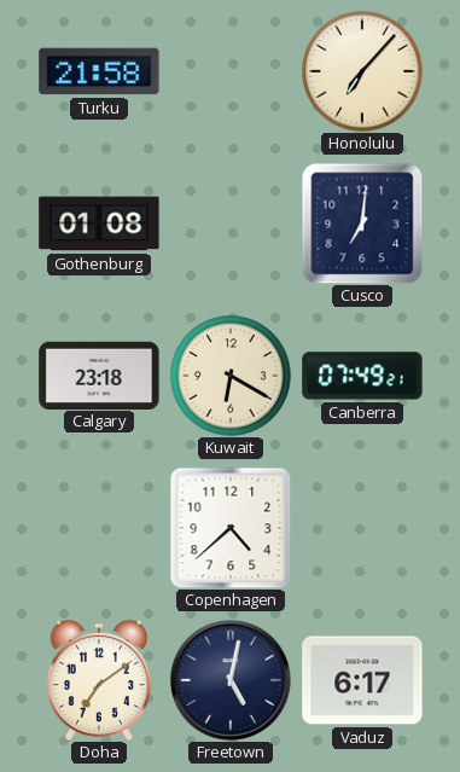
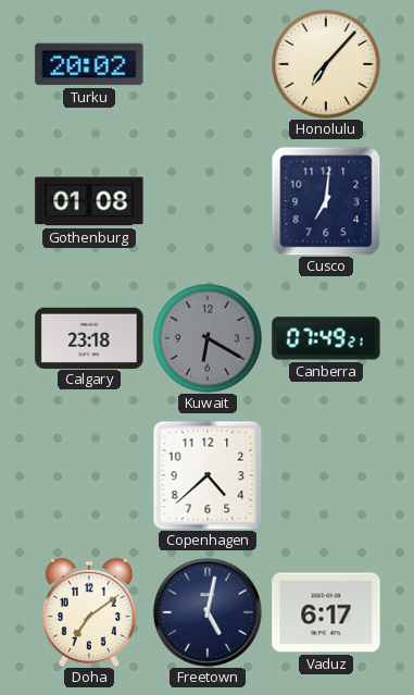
Turku: 21:58 -> 20:02 (89, 64)
Kuwait dial: cream -> grey (208, 338)
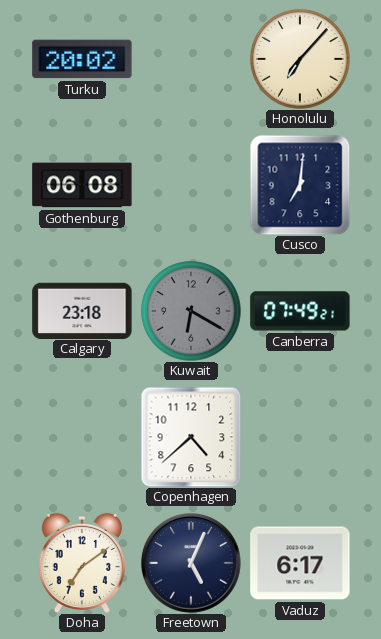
Gothenburg: 01:08 -> 06:08 (82, 185)
Freetown: 5:02 -> 5:04 (191, 563)
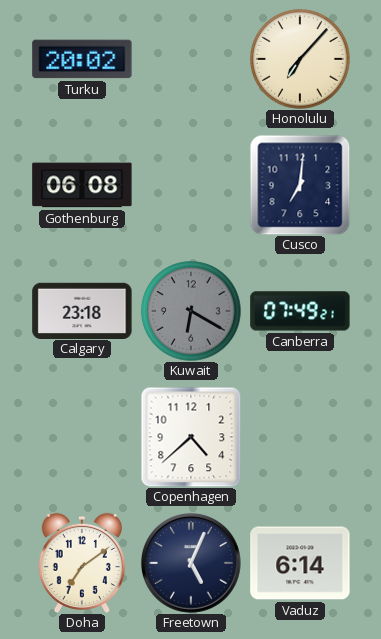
Vaduz: 6:17 -> 6:14 (300, 563)
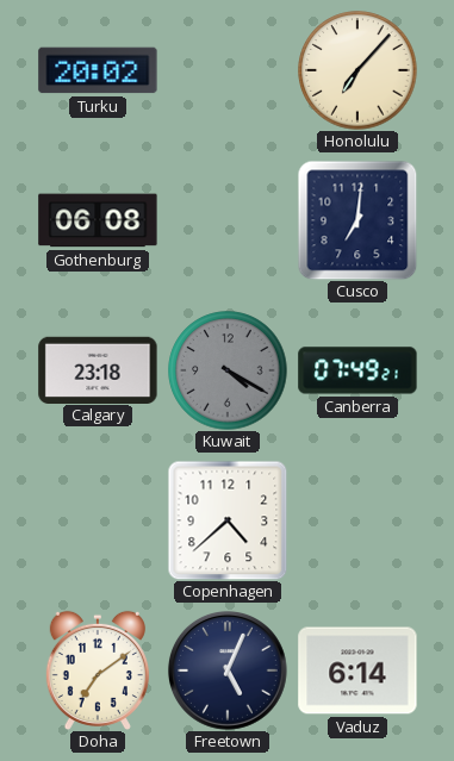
Kuwait: 6:20 -> 4:20 (228, 370)
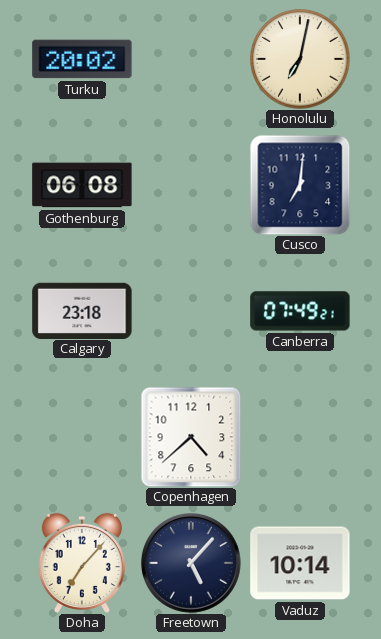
Honolulu: 7:07 -> 7:02 (300, 59)
Kuwait: 4:20 -> none (228, 370)
Doha: 7:09 -> 7:07 (82, 562)
Freetown: 5:04 -> 5:07 (191, 563)
Vaduz: 6:14 -> 10:14 (300, 563)
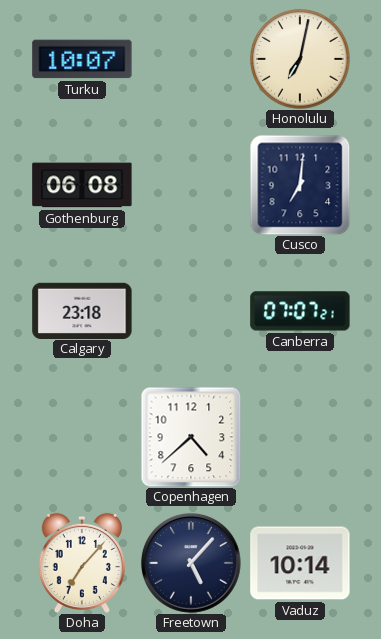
Turku: 20:02 -> 10:07 (82, 59)
Canberra: 07:49 -> 07:07 (300, 311)
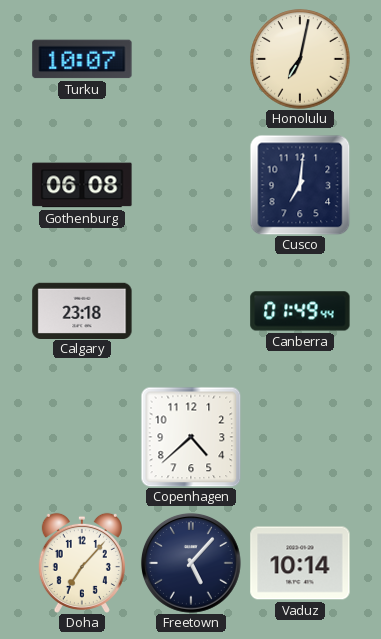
Canberra: 07:07 -> 01:49 (300, 311)
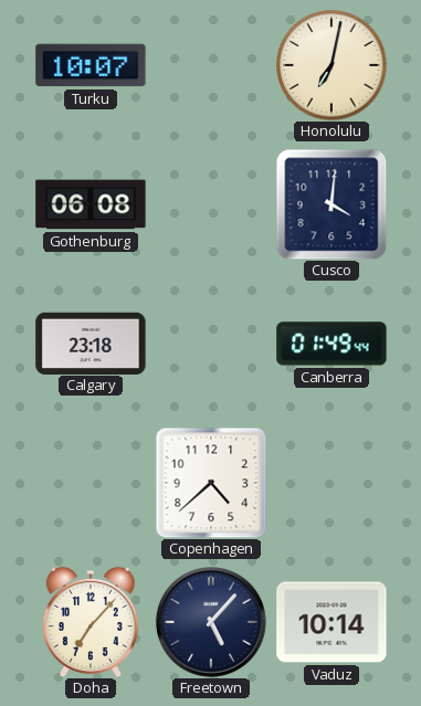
Cusco: 7:01 -> 4:01 (331, 204)
